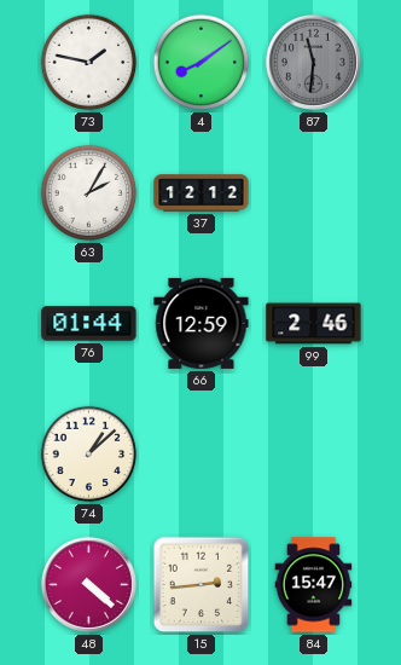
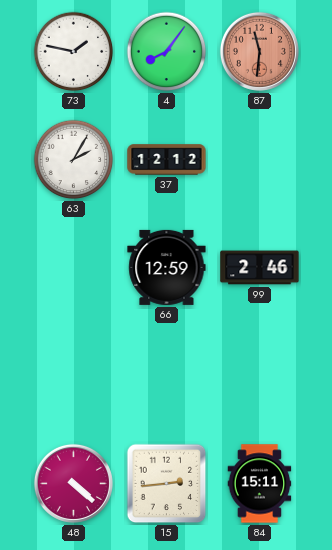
4: 8:09 -> 8:06 (167, 52)
87 dial: grey -> salmon (259, 51)
76: 01:44 -> none (89, 324)
74: 1:08 -> none (89, 455)
84: 15:47 -> 15:11 (260, 484)
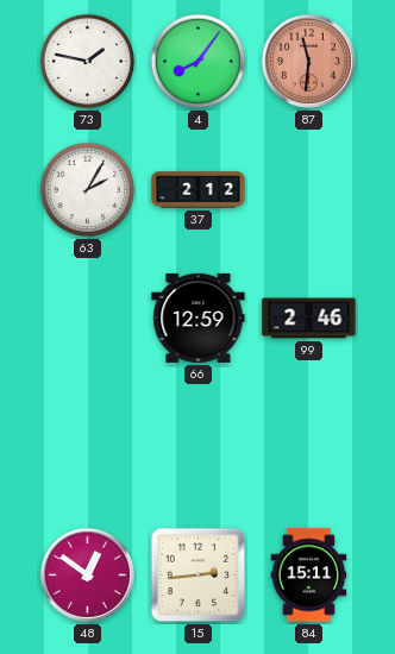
37: 12:12 -> 2:12 (199, 190)
48: 4:22 -> 12:51 (87, 574)
